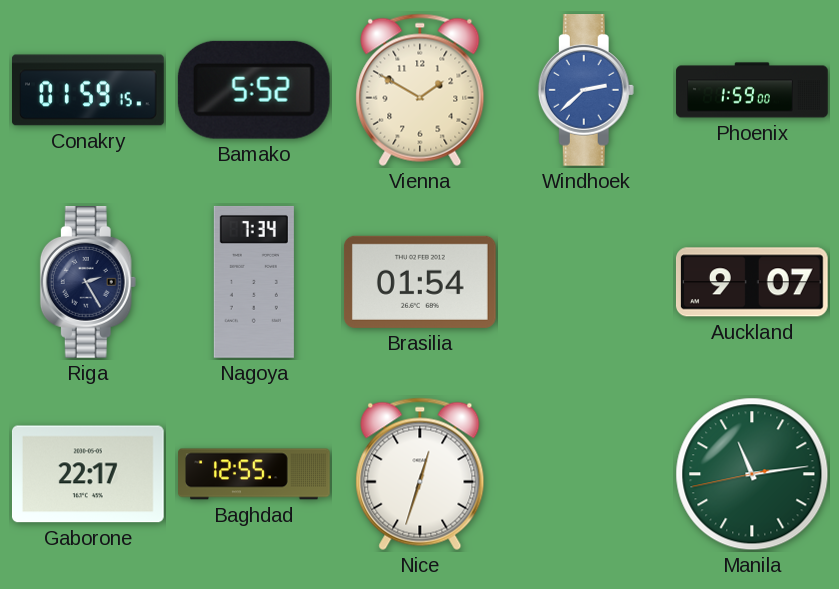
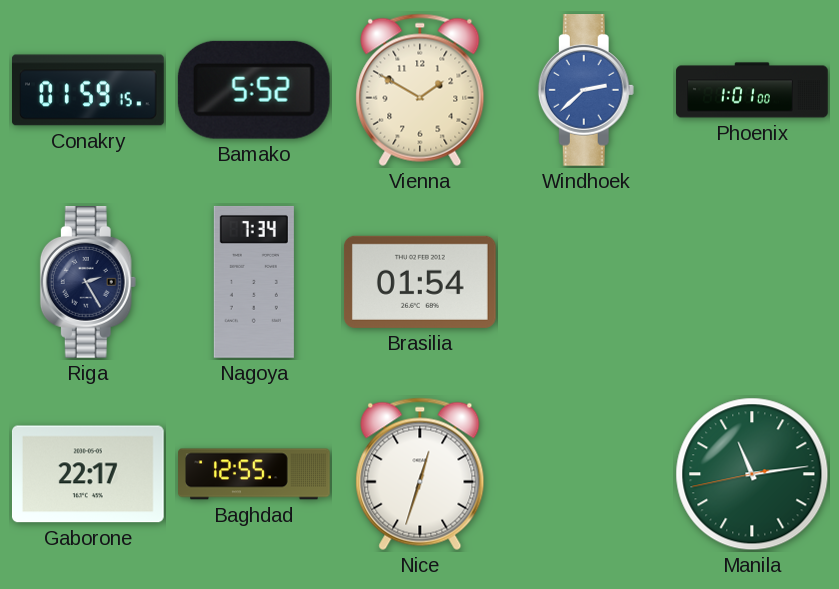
Phoenix: 1:59 -> 1:01 (752, 90)
Auckland: 9:07 -> none (752, 282)
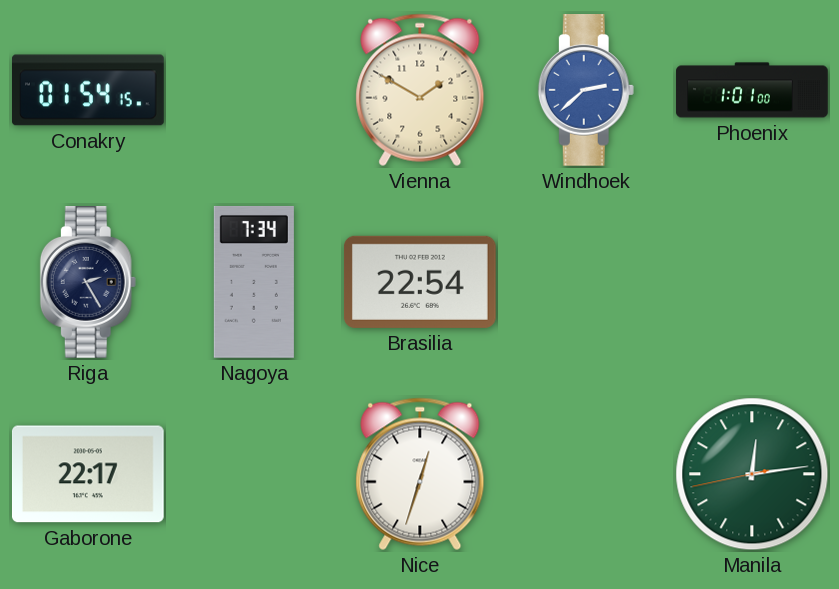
Conakry: 01:59 -> 01:54 (89, 90)
Bamako: 5:52 -> none (254, 90)
Brasilia: 01:54 -> 22:54 (420, 282)
Baghdad: 12:55 -> none (254, 474)
Manila: 11:13 -> 12:13 (752, 474)
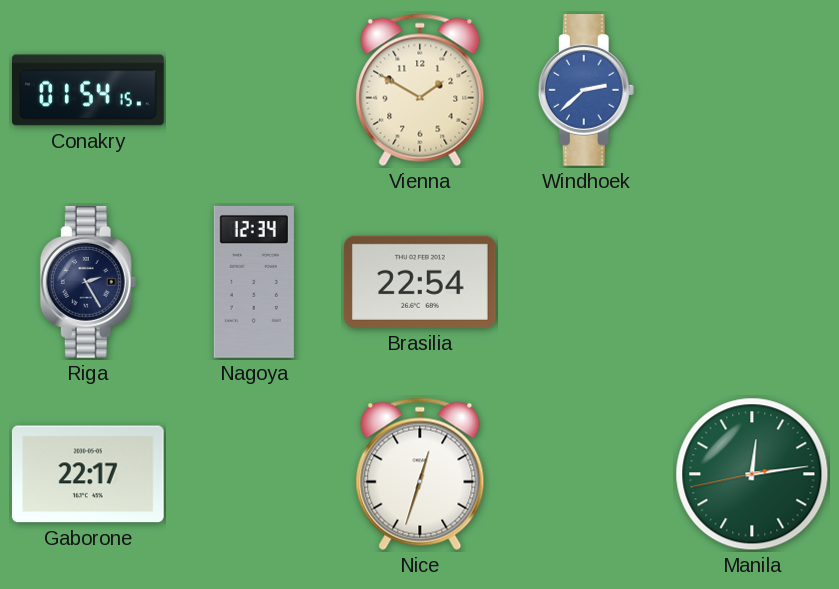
Phoenix: 1:01 -> none (752, 90)
Nagoya: 7:34 -> 12:34 (254, 282)
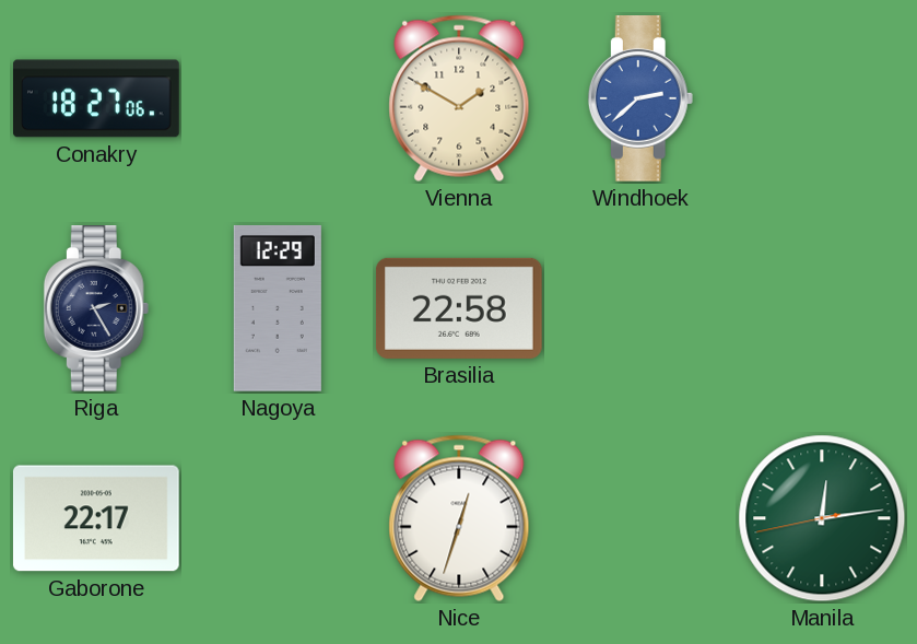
Conakry: 01:54 -> 18:27 (97, 98)
Nagoya: 12:34 -> 12:29 (278, 308)
Brasilia: 22:54 -> 22:58 (459, 308)
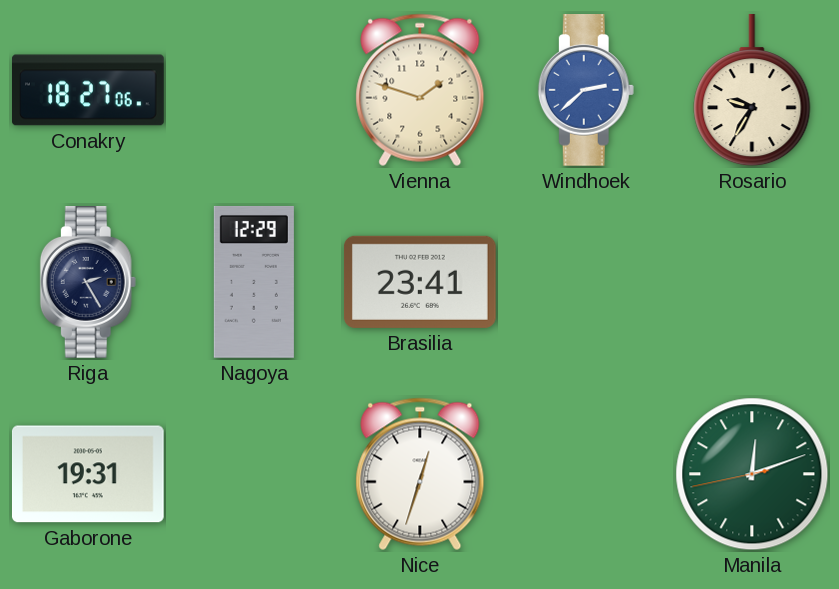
Vienna: 1:50 -> 1:48 (420, 90)
Rosario: none -> 9:35 (752, 90)
Brasilia: 22:58 -> 23:41 (420, 282)
Gaborone: 22:17 -> 19:31 (88, 474)
Manila: 12:13 -> 12:11 (752, 474)
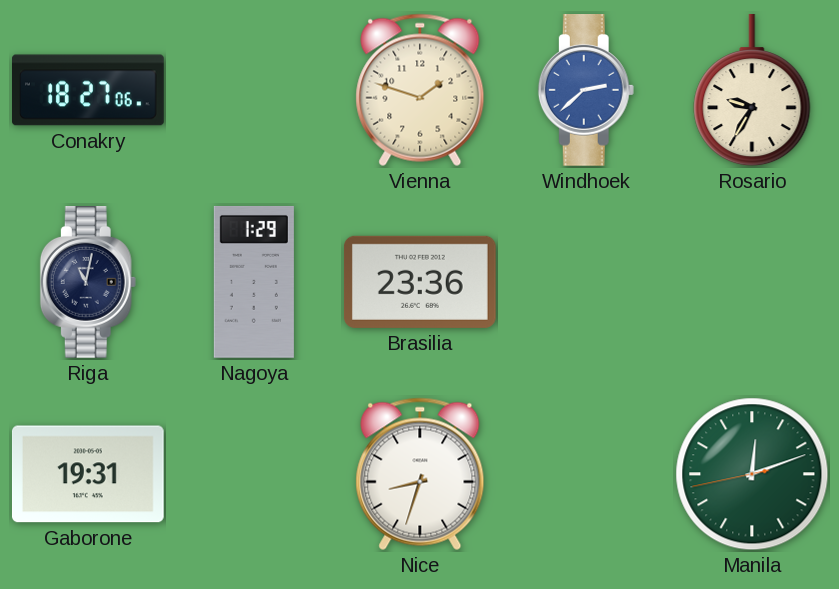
Riga: 2:25 -> 11:02 (88, 283)
Nagoya: 12:29 -> 1:29 (254, 282)
Brasilia: 23:41 -> 23:36 (420, 282)
Nice: 12:33 -> 8:33 (420, 474)
